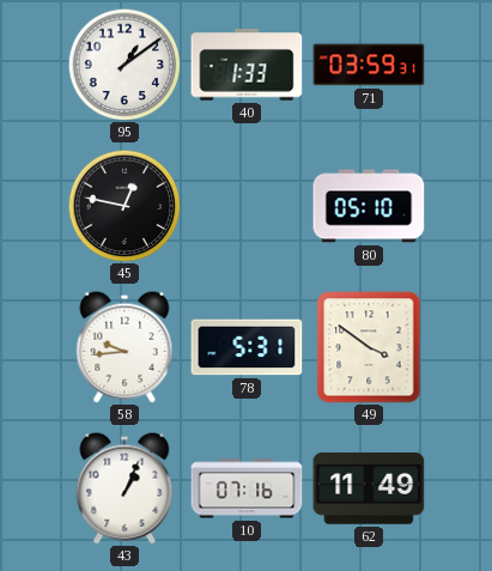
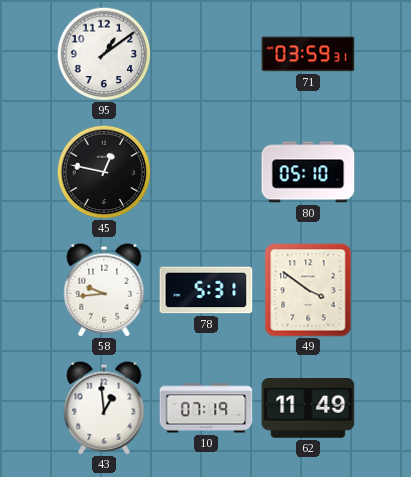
40: 1:33 -> none (247, 65)
43: 1:04 -> 12:59 (104, 408)
10: 07:16 -> 07:19 (206, 408)
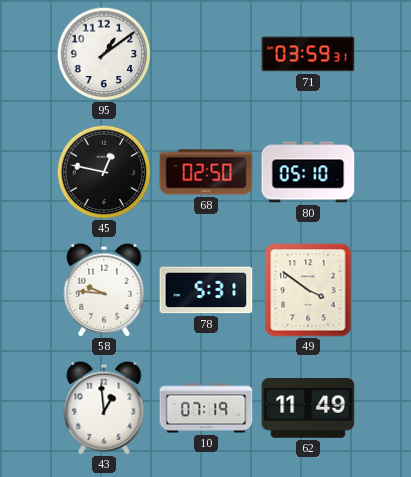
68: none -> 02:50 (206, 172)
58: 9:44 -> 9:46 (104, 290)
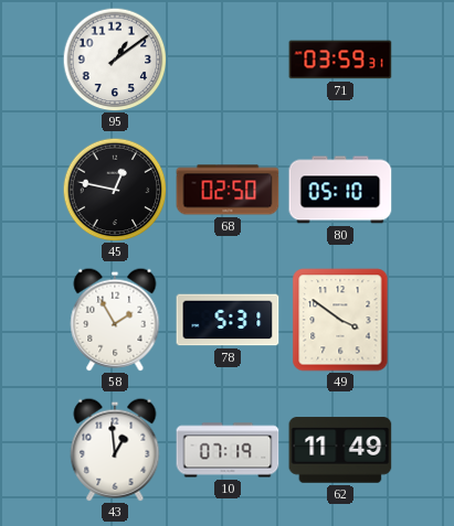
58: 9:46 -> 1:55 (115, 320)
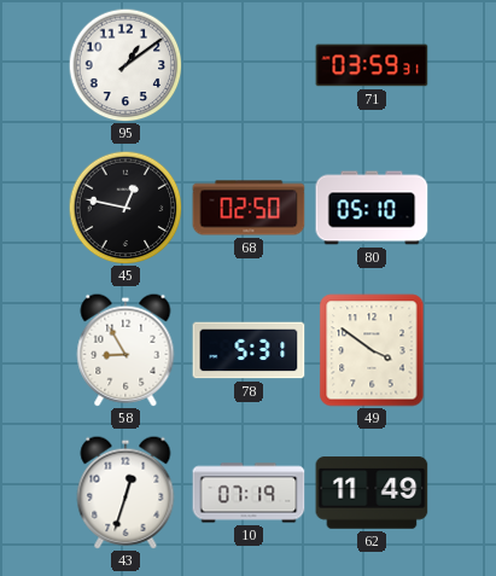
58: 1:55 -> 8:55 (126, 350)
43: 12:59 -> 12:33 (126, 493)
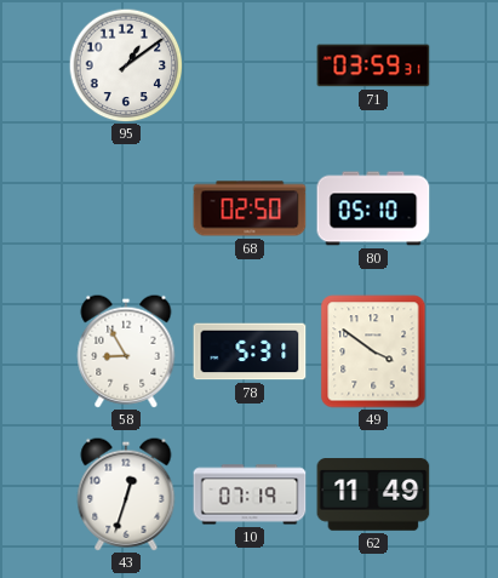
45: 12:47 -> none (126, 208)
